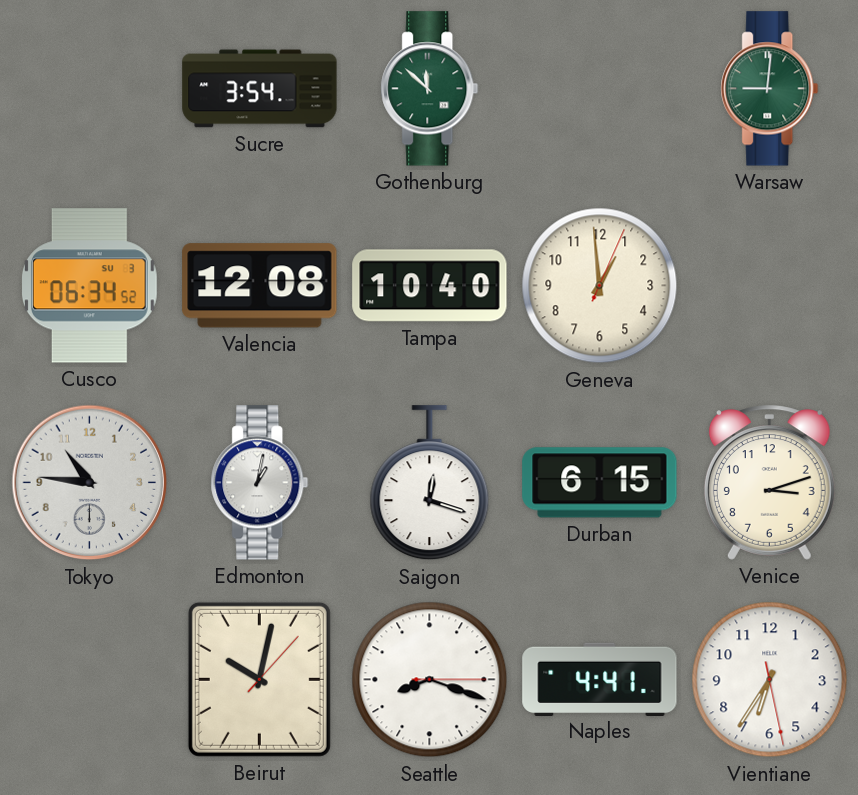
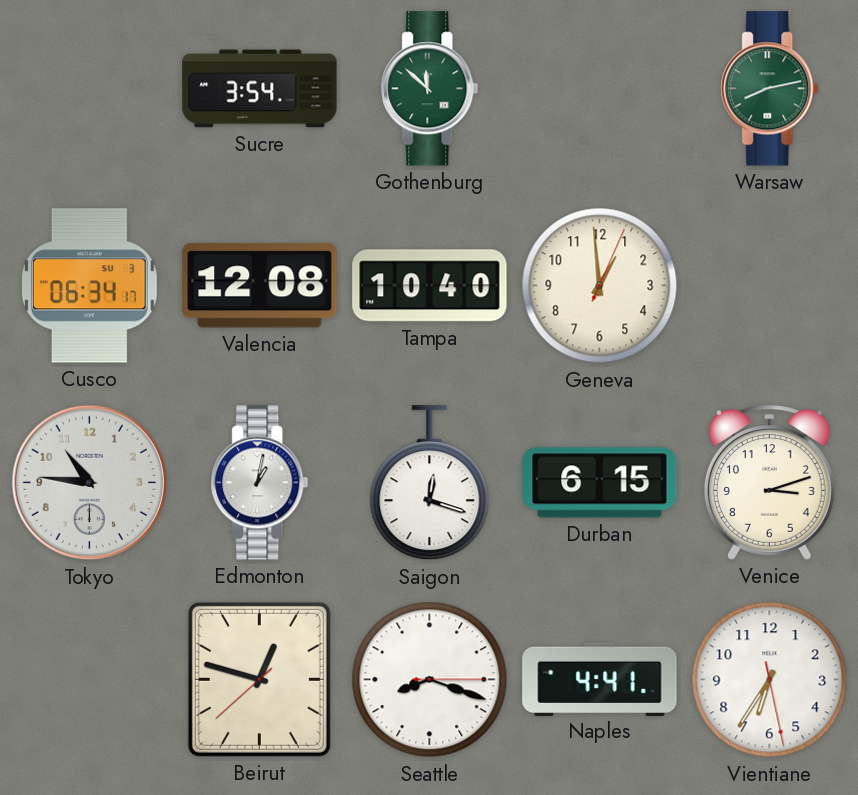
Warsaw: 9:01 -> 8:13 (770, 89)
Cusco: 06:34:52 -> 06:34:17 (89, 286)
Beirut: 10:02 -> 12:47 (259, 679)
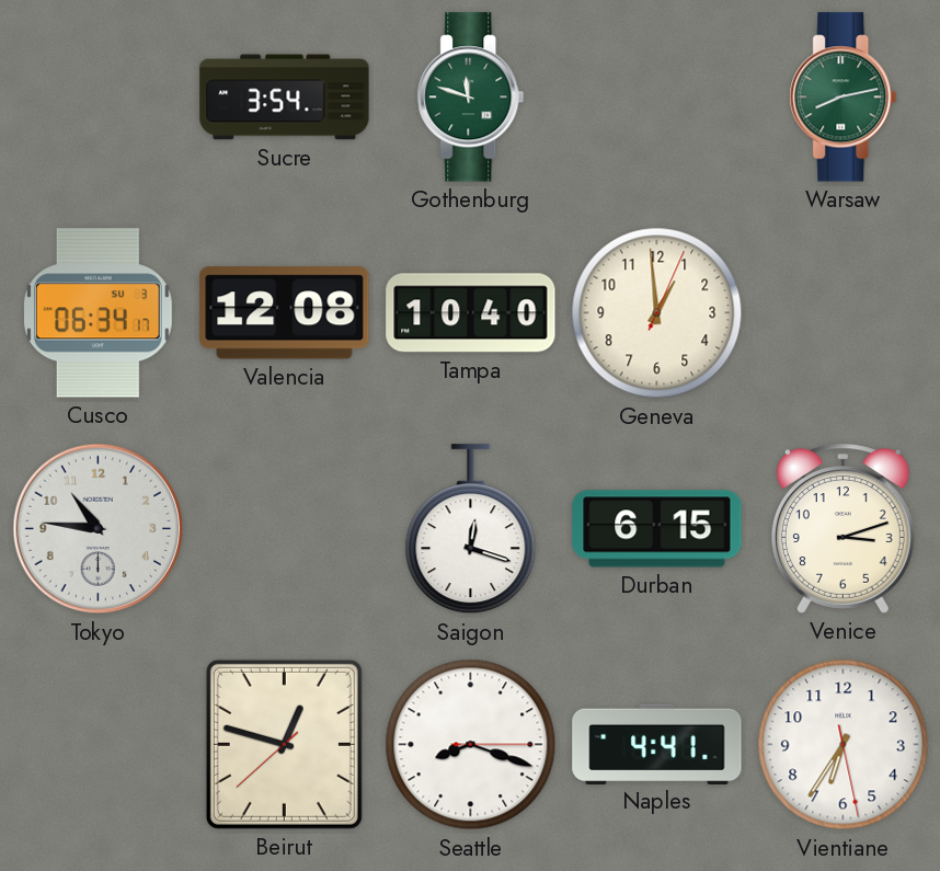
Gothenburg: 11:52 -> 11:48 (471, 98)
Edmonton: 1:02 -> none (260, 483)
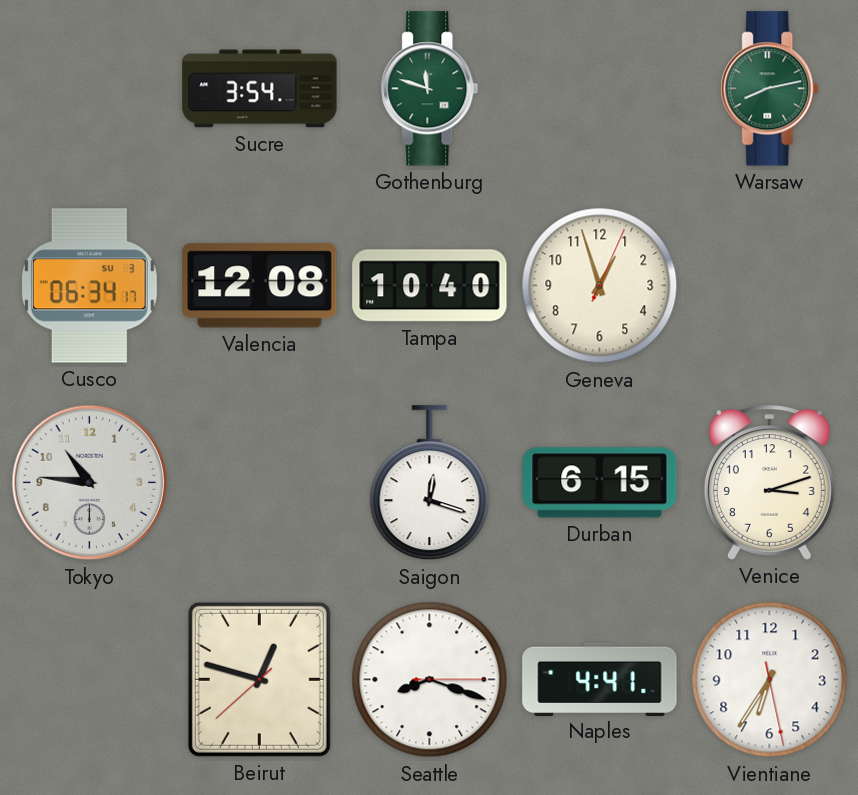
Geneva: 12:59 -> 12:57 (600, 286)
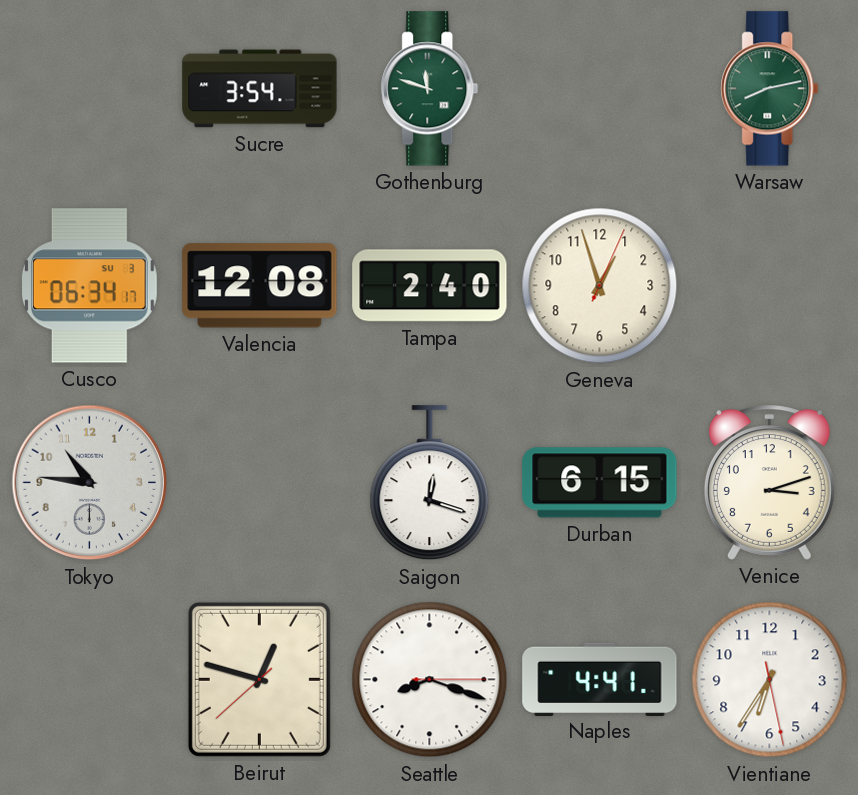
Tampa: 10:40 -> 2:40 (430, 286)
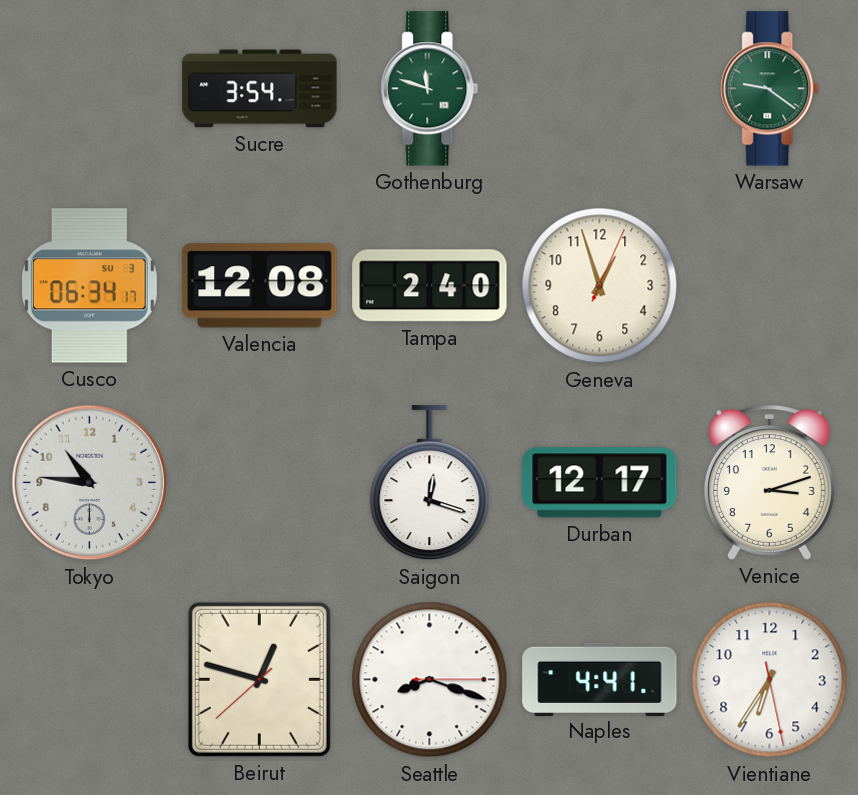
Warsaw: 8:13 -> 9:21 (770, 89)
Durban: 6:15 -> 12:17 (600, 483)
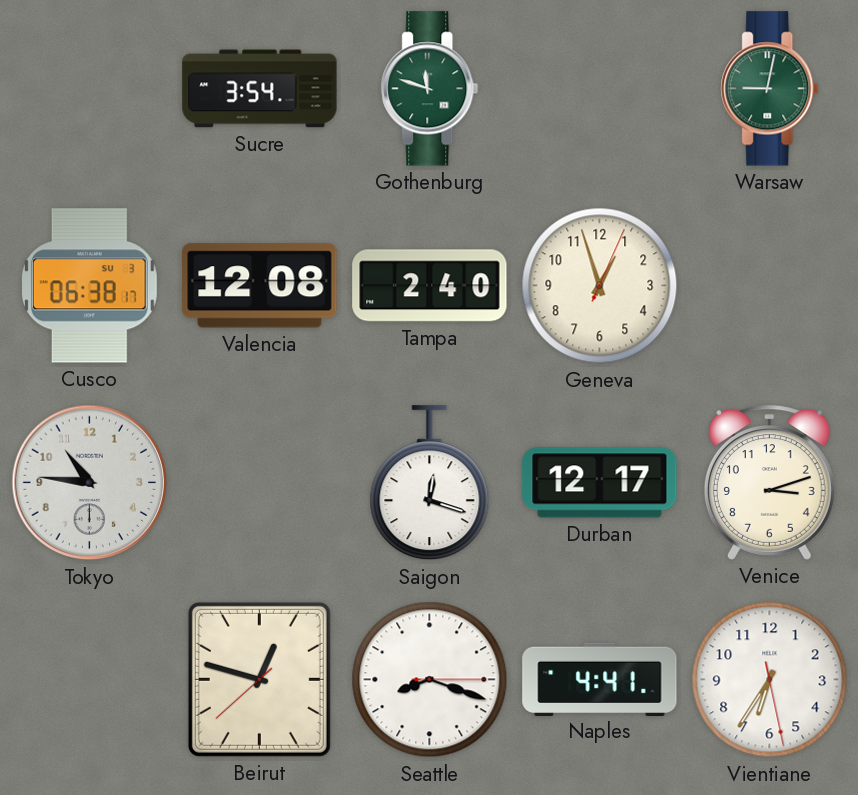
Warsaw: 9:21 -> 9:02 (770, 89)
Cusco: 06:34 -> 06:38 (89, 286)
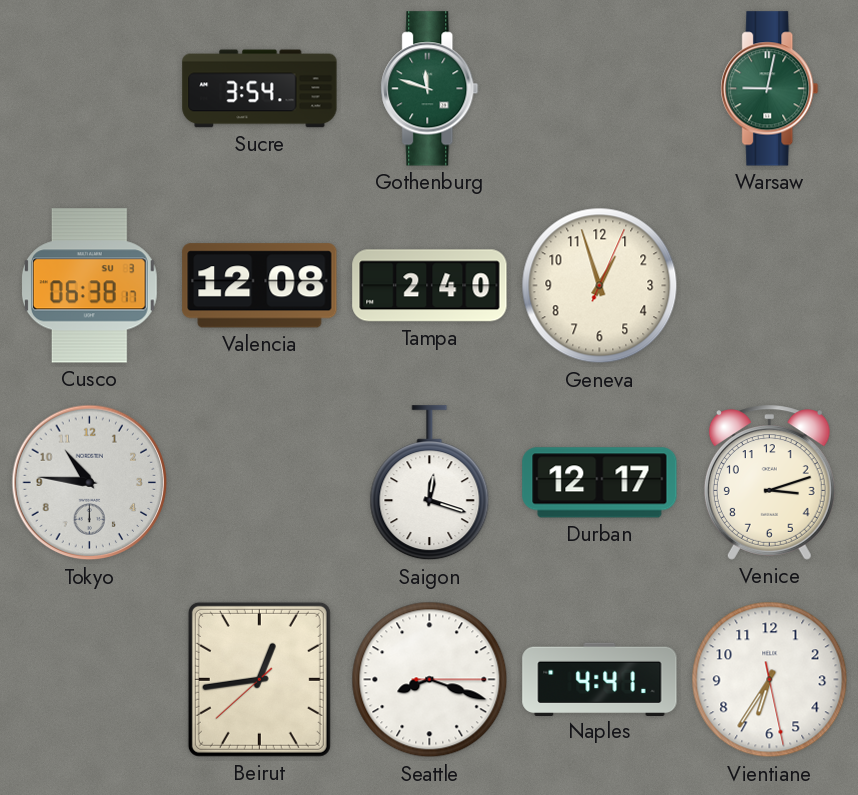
Beirut: 12:47 -> 12:43 (259, 679)
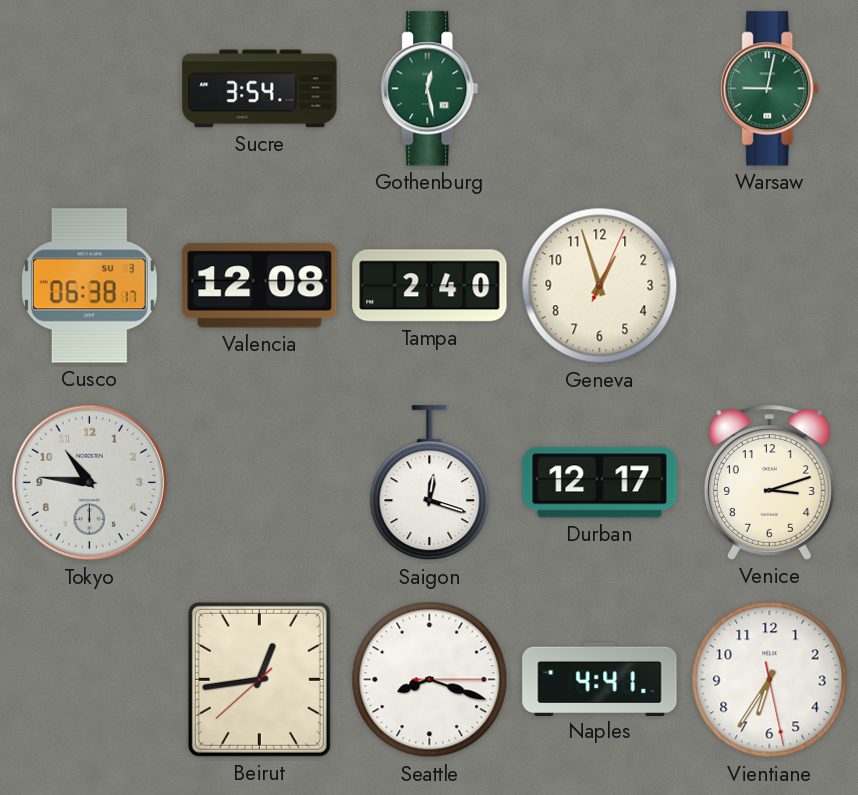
Gothenburg: 11:48 -> 12:28 (430, 89)
